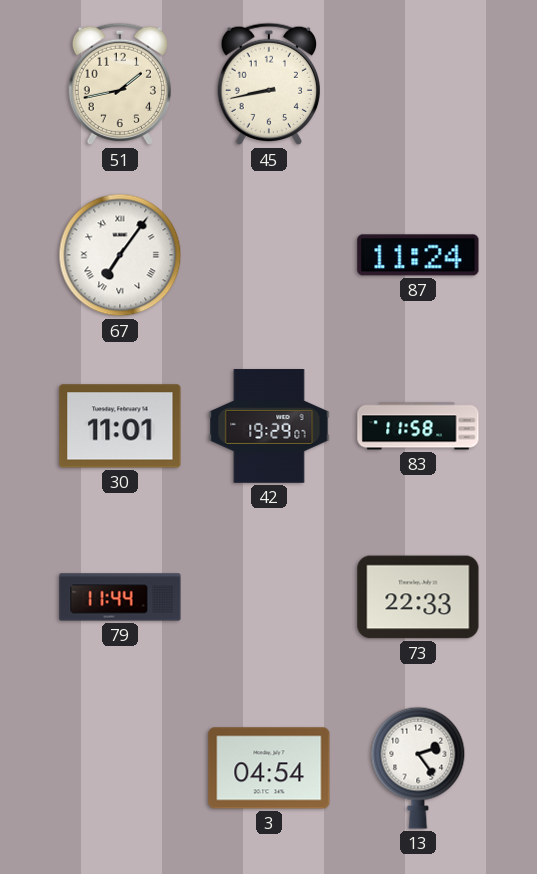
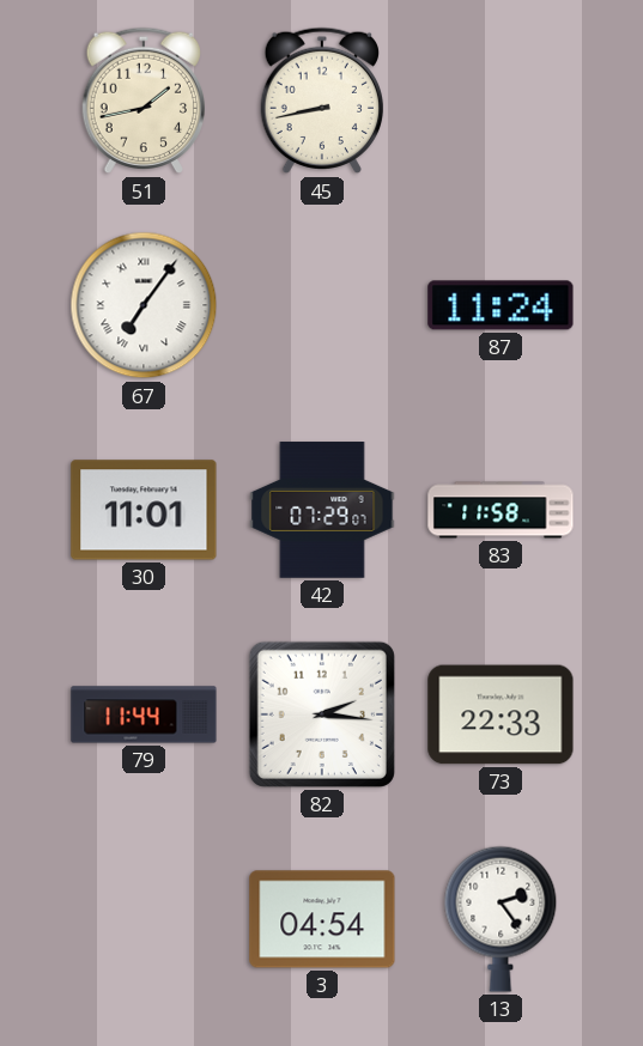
42: 19:29 -> 07:29 (322, 510)
82: none -> 2:16 (322, 714)
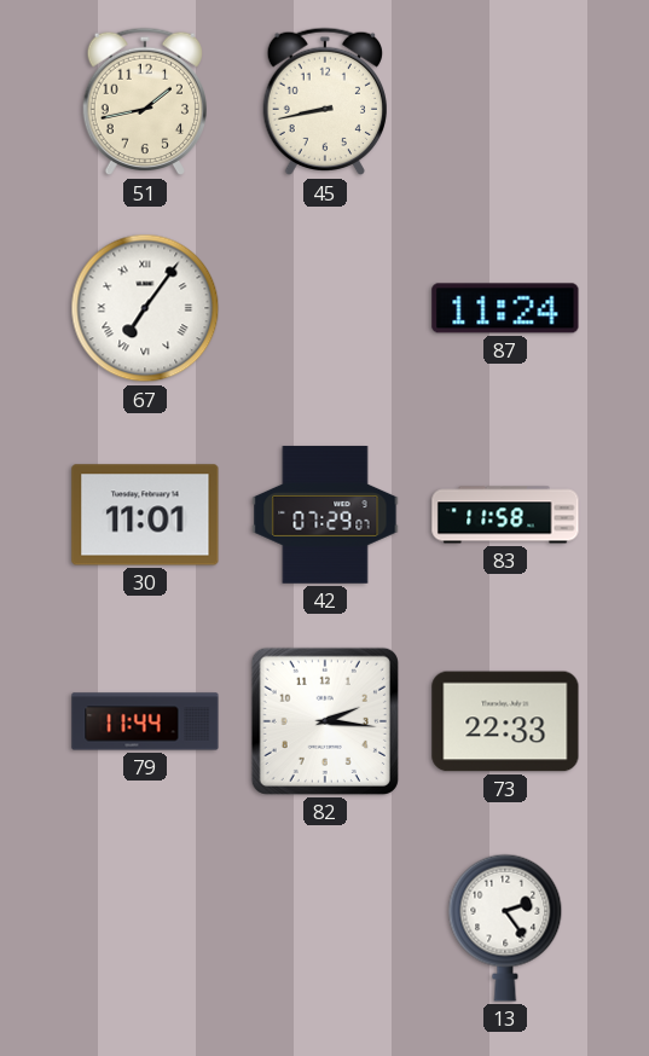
3: 04:54 -> none (322, 919)
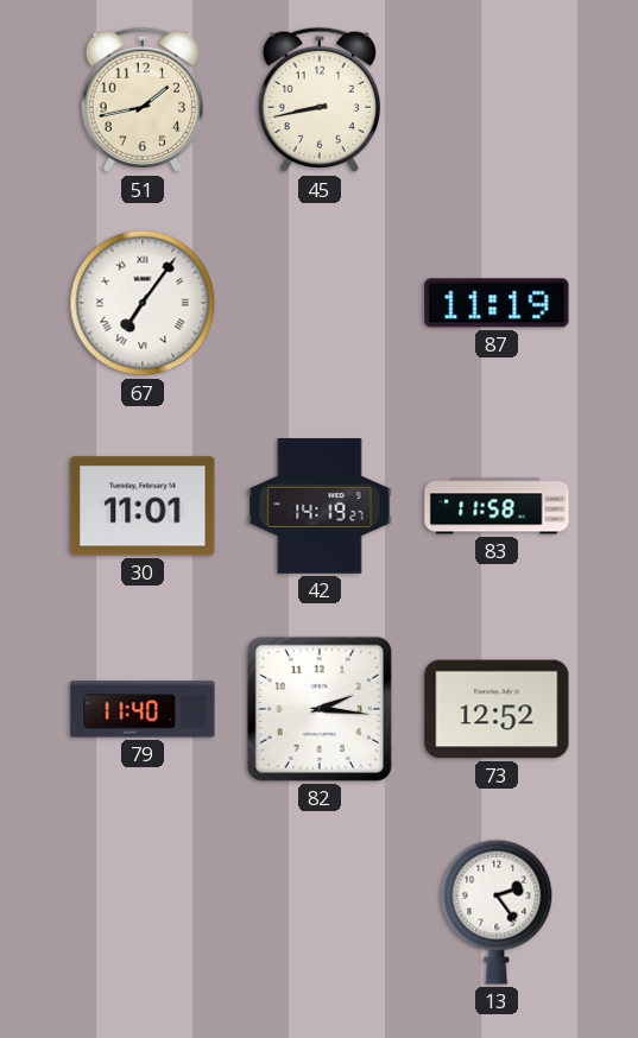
87: 11:24 -> 11:19 (497, 303)
42: 07:29 -> 14:19 (320, 506)
79: 11:44 -> 11:40 (143, 709)
73: 22:33 -> 12:52 (497, 709)
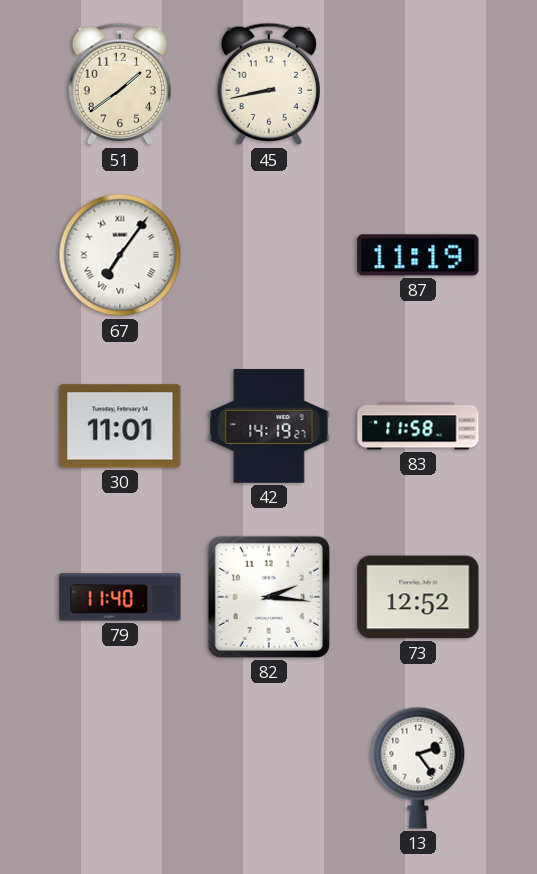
51: 1:43 -> 1:39 (119, 84)
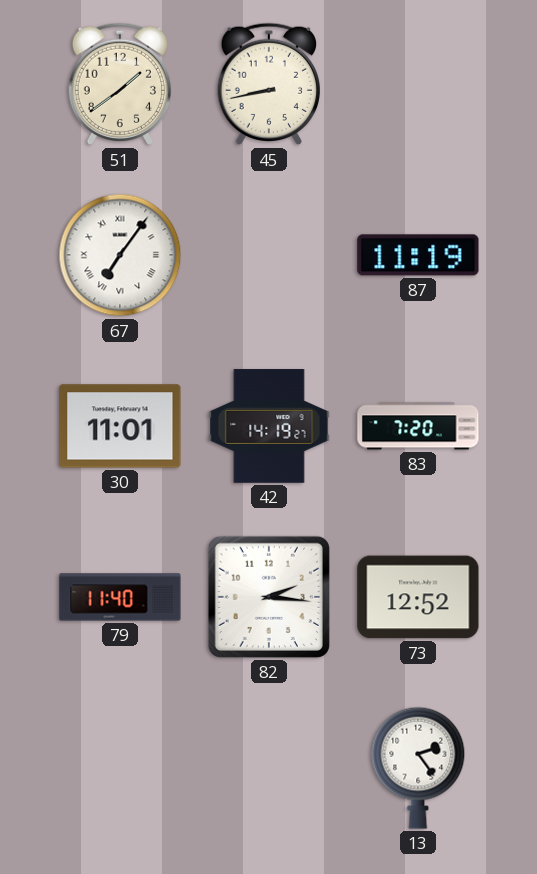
83: 11:58 -> 7:20 (418, 426)
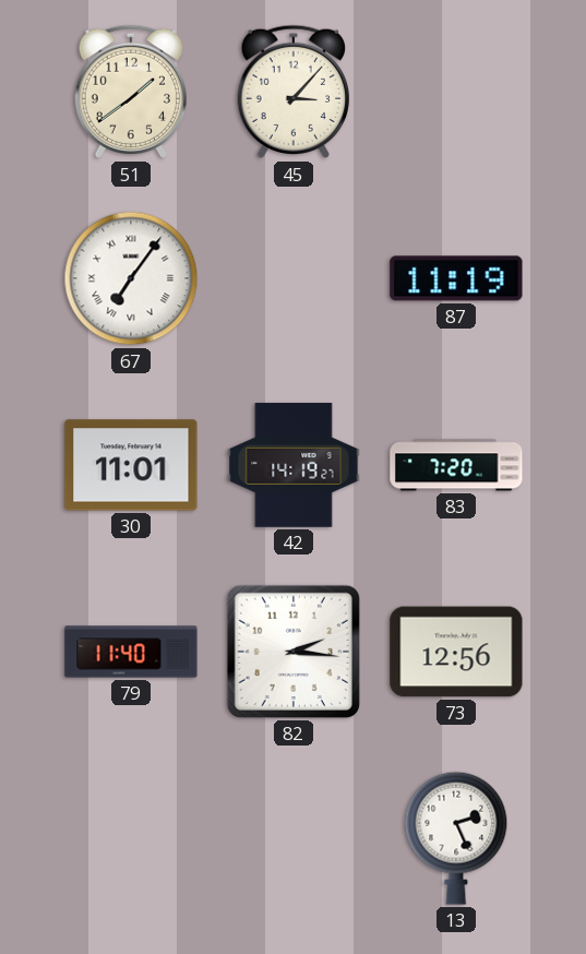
45: 8:43 -> 3:07 (292, 92)
73: 12:52 -> 12:56 (456, 652)
13: 2:24 -> 2:26 (456, 838)
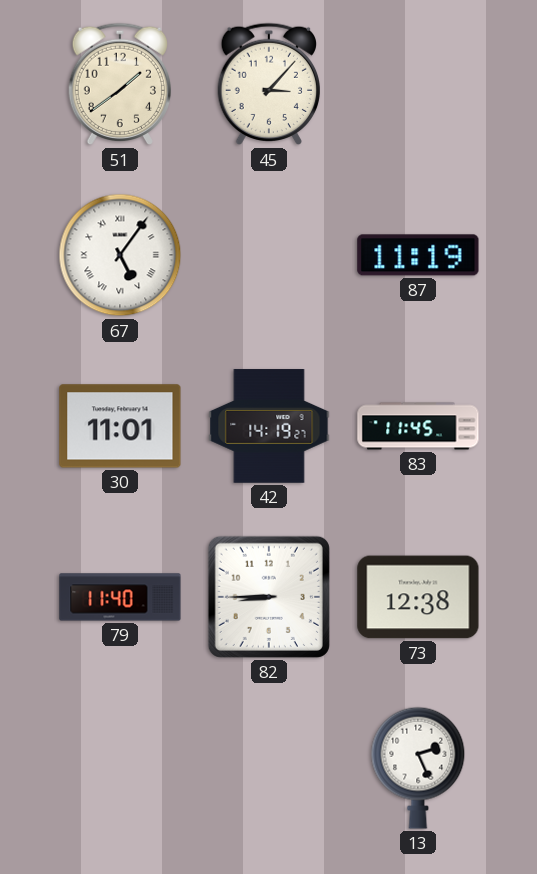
67: 7:06 -> 5:06 (120, 255)
83: 7:20 -> 11:45 (418, 426)
82: 2:16 -> 8:45 (269, 597)
73: 12:56 -> 12:38 (418, 597)
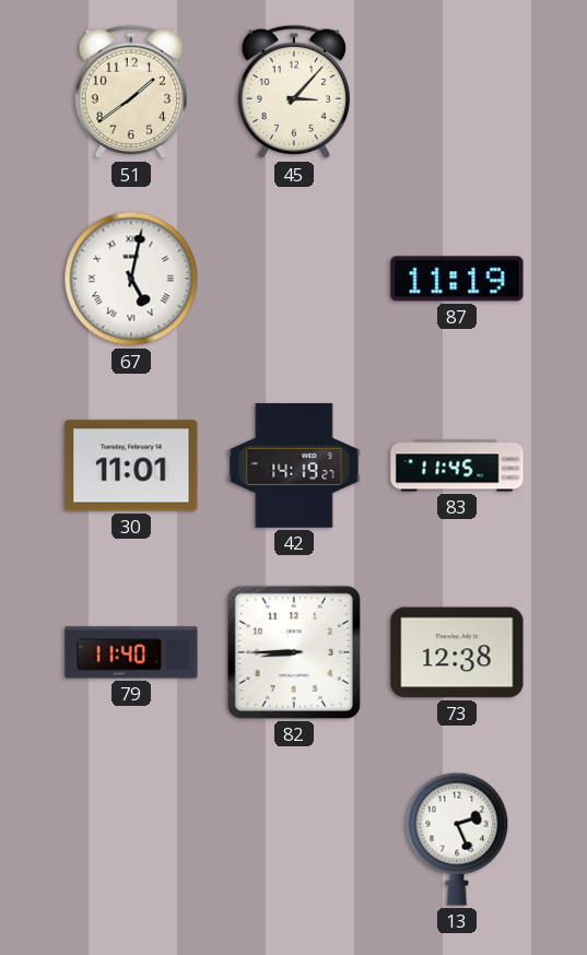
67: 5:06 -> 5:02 (131, 279)
